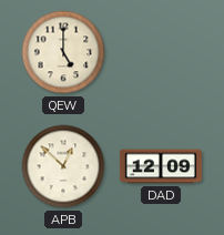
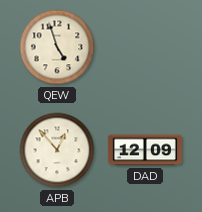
QEW: 5:00 -> 4:57 (57, 47)
APB: 12:52 -> 12:53 (57, 150)
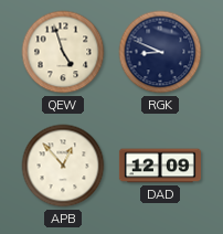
RGK: none -> 8:49 (160, 52)
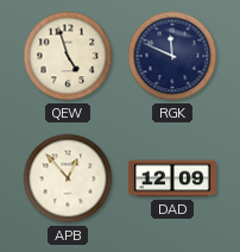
RGK: 8:49 -> 11:49 (172, 56)
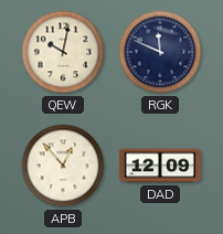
QEW: 4:57 -> 10:02 (63, 52)
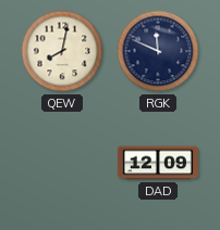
QEW: 10:02 -> 8:02 (62, 51)
APB: 12:53 -> none (63, 166)
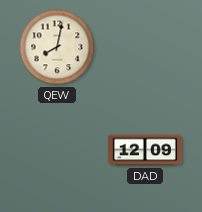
RGK: 11:49 -> none (158, 51)
